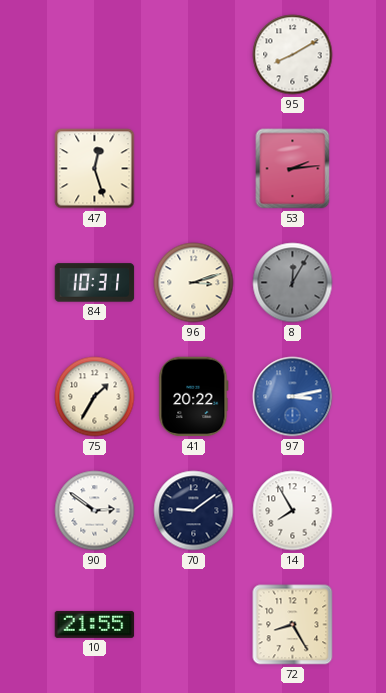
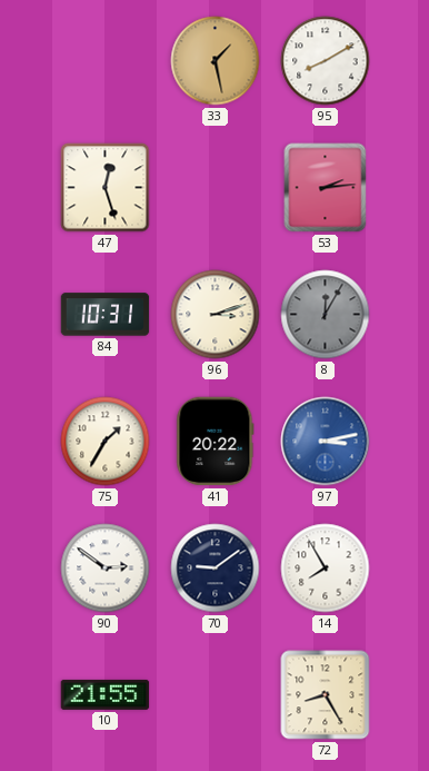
33: none -> 1:28 (216, 61)
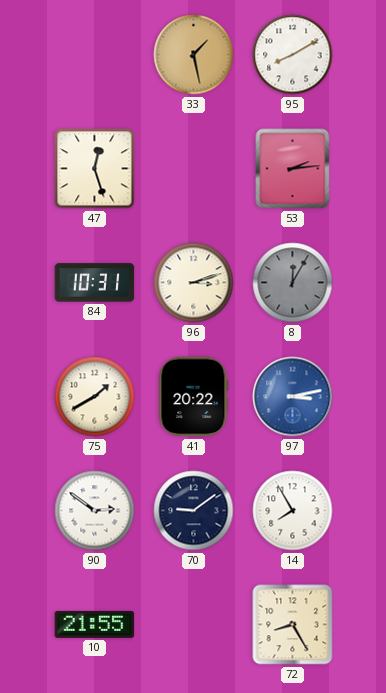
75: 1:35 -> 1:40 (95, 397)
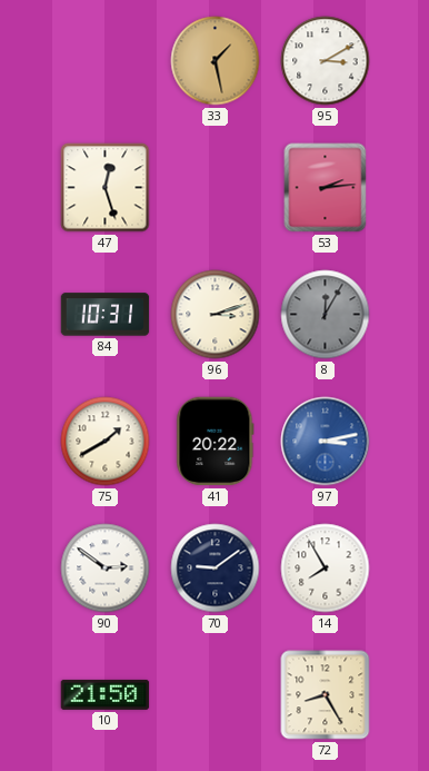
95: 8:10 -> 3:10 (326, 61)
10: 21:55 -> 21:50 (106, 694)
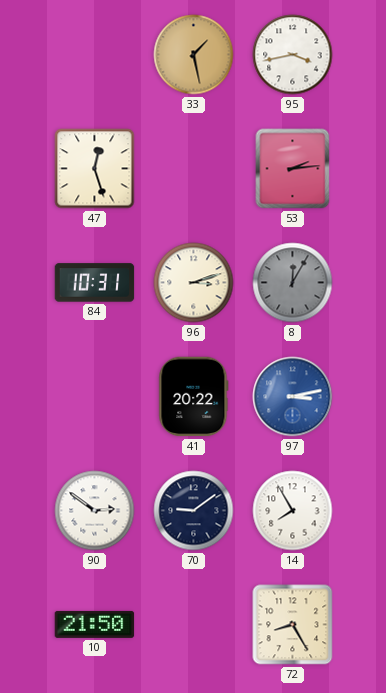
95: 3:10 -> 3:43 (293, 55)
75: 1:40 -> none (106, 442)
